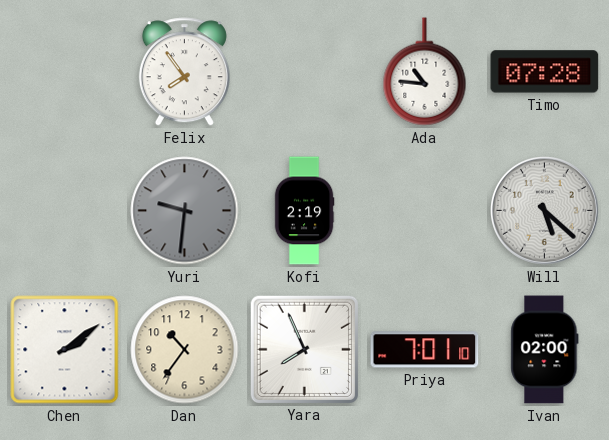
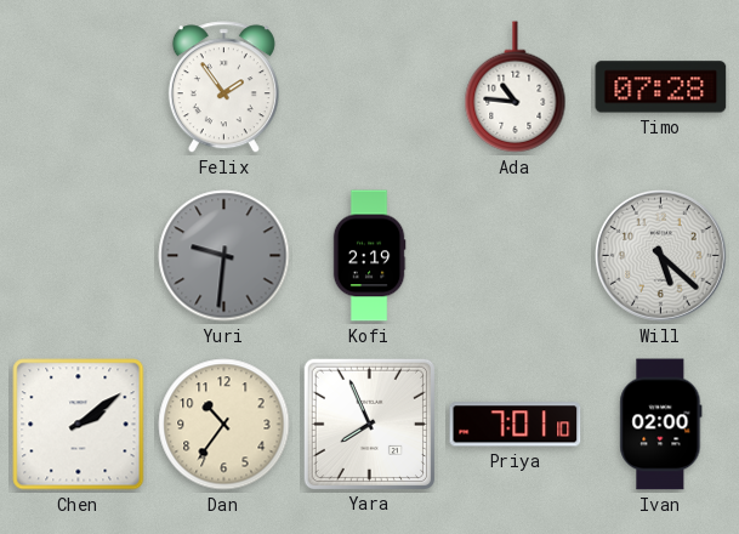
Felix: 7:54 -> 1:54 (223, 87)
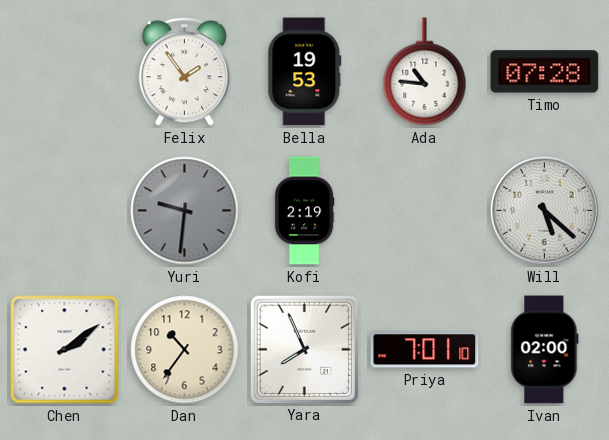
Bella: none -> 19:53 (305, 72)
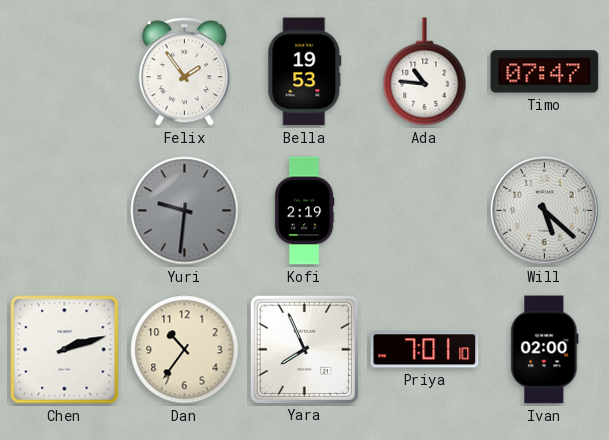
Timo: 07:28 -> 07:47 (545, 72)
Chen: 2:09 -> 2:12 (65, 350)
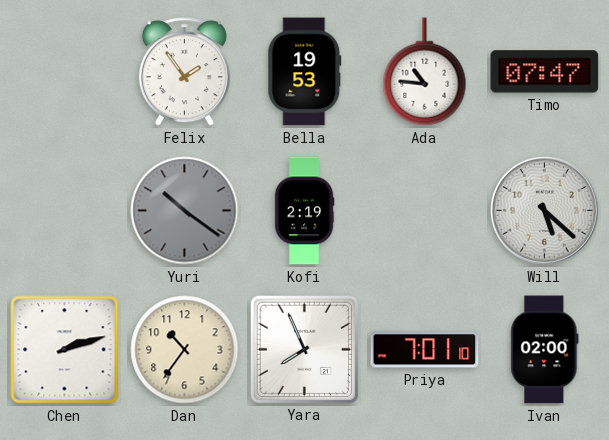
Yuri: 9:31 -> 10:21 (185, 211)
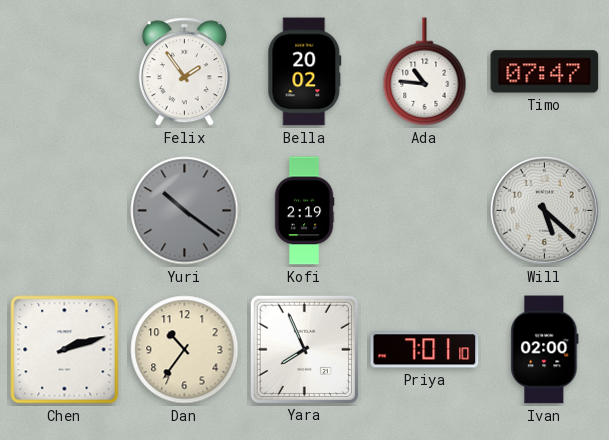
Bella: 19:53 -> 20:02 (305, 72)
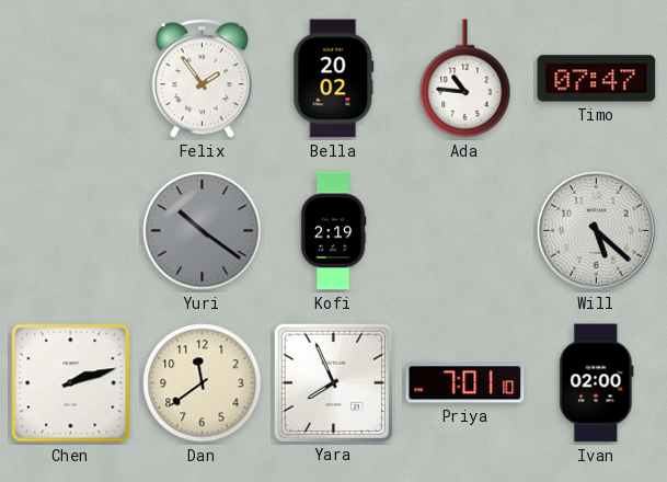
Dan: 10:36 -> 11:39 (203, 383)
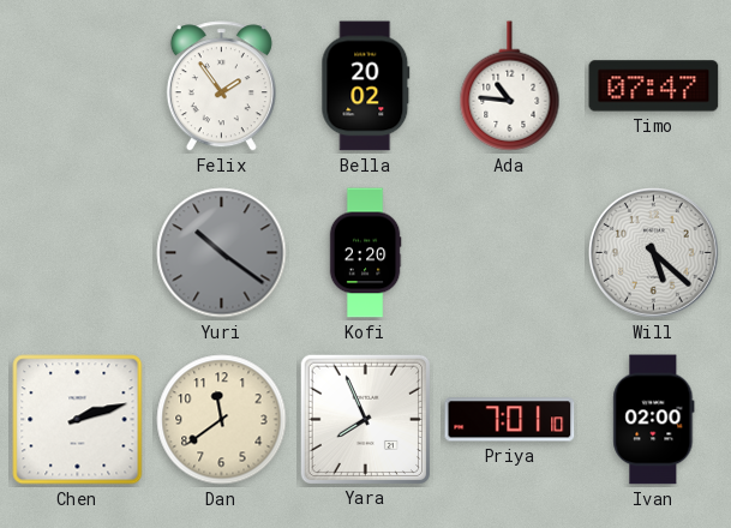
Kofi: 2:19 -> 2:20 (365, 253)
